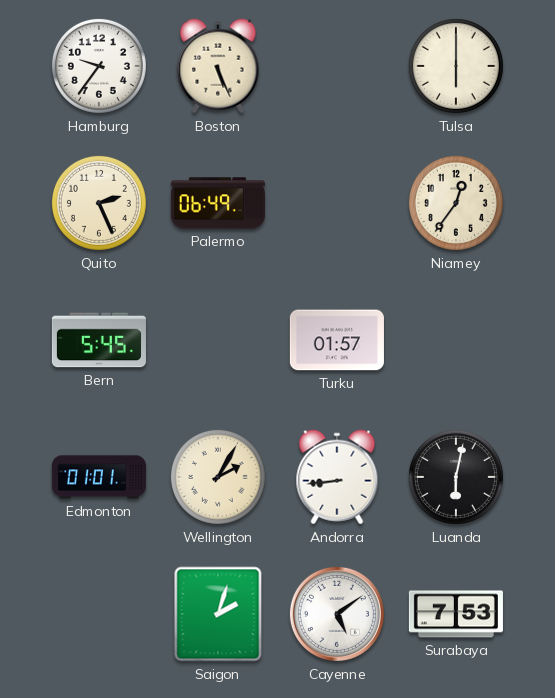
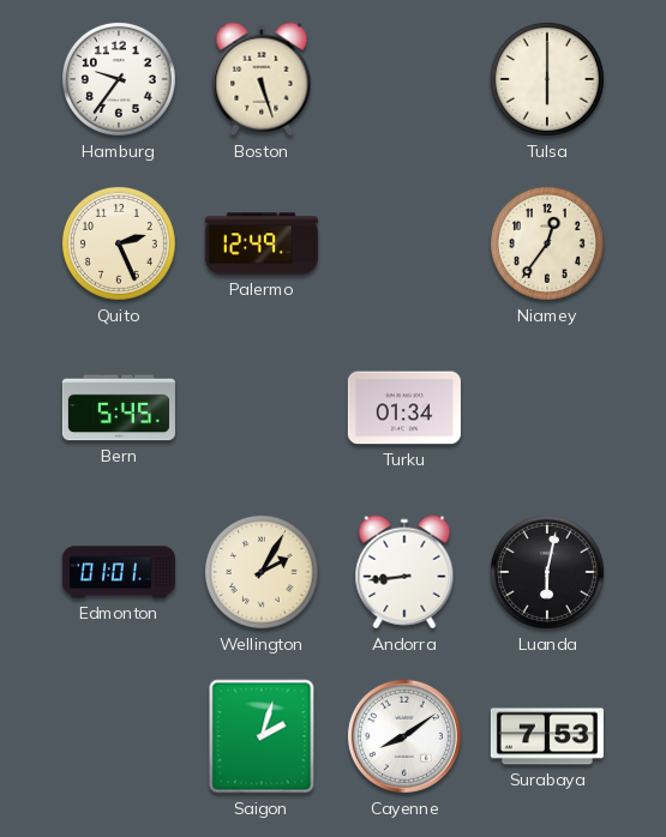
Boston: 5:26 -> 5:27 (262, 79)
Palermo: 06:49 -> 12:49 (262, 243)
Turku: 01:57 -> 01:34 (404, 408)
Cayenne: 5:09 -> 8:09 (404, 736)
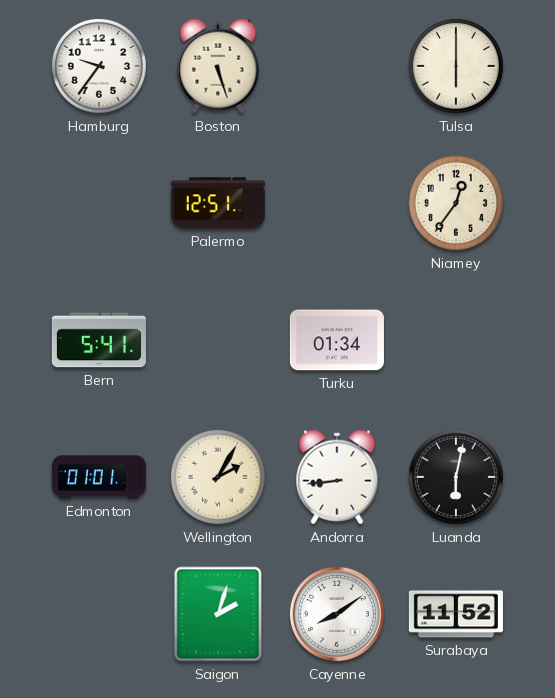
Quito: 2:26 -> none (119, 243)
Palermo: 12:49 -> 12:51 (218, 203)
Bern: 5:45 -> 5:41 (99, 340)
Surabaya: 7:53 -> 11:52 (456, 614)
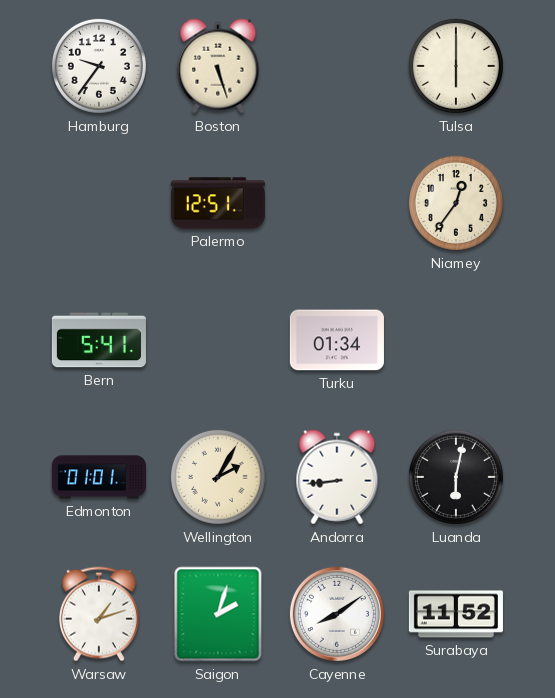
Warsaw: none -> 1:12 (99, 614)
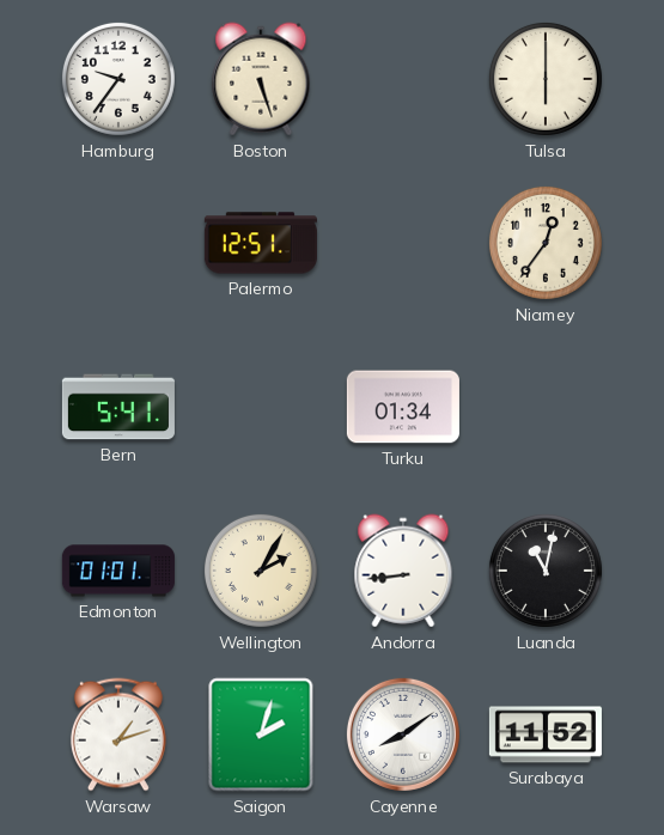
Luanda: 6:02 -> 11:02 (546, 571)
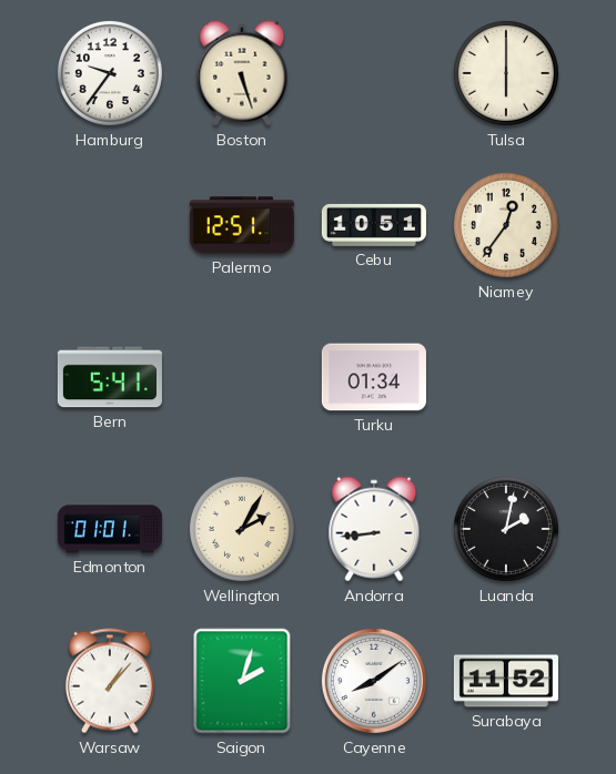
Cebu: none -> 10:51 (374, 225)
Luanda: 11:02 -> 2:02 (506, 529)
Warsaw: 1:12 -> 1:07 (110, 681)
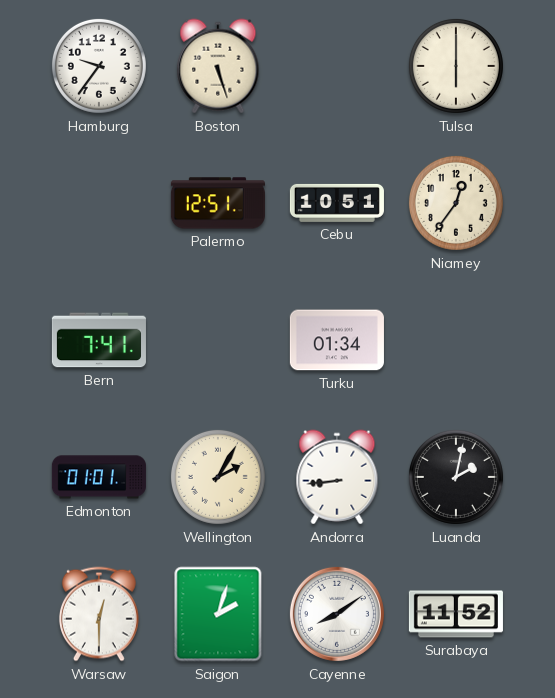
Bern: 5:41 -> 7:41 (99, 340)
Warsaw: 1:07 -> 12:30 (99, 614)
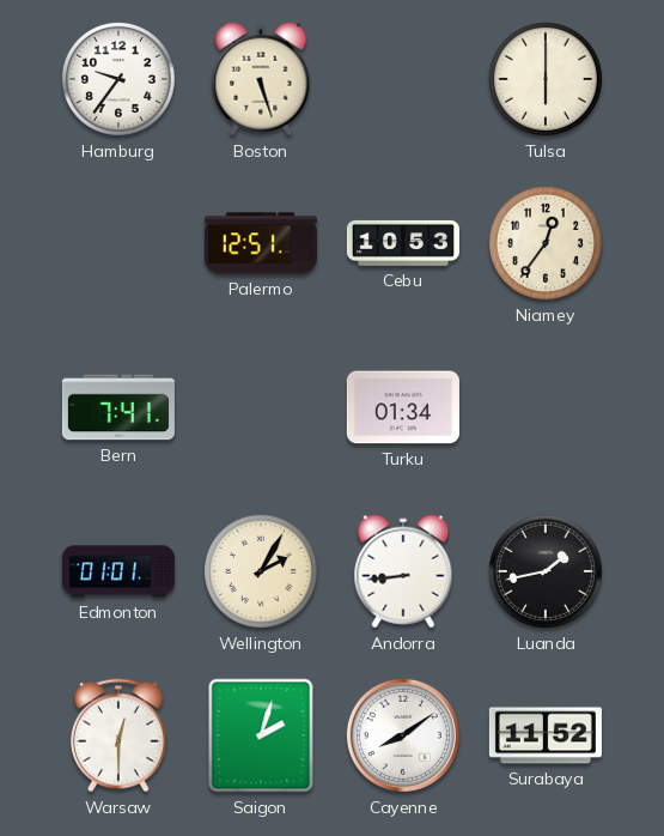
Cebu: 10:51 -> 10:53 (403, 243)
Luanda: 2:02 -> 1:43 (546, 571)
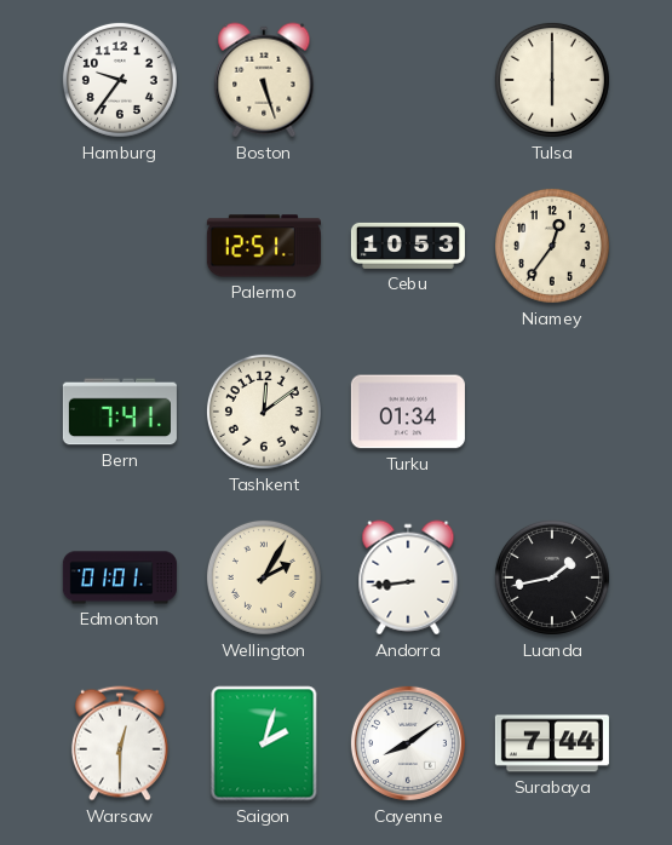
Tashkent: none -> 12:09 (264, 412)
Surabaya: 11:52 -> 7:44 (552, 743)
